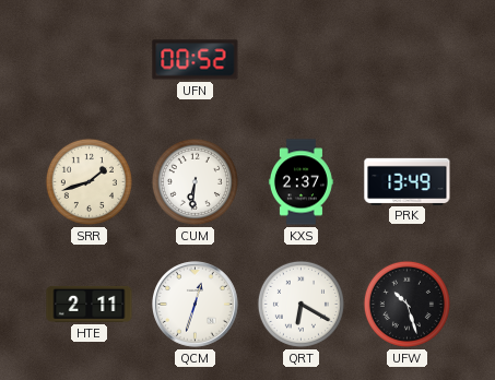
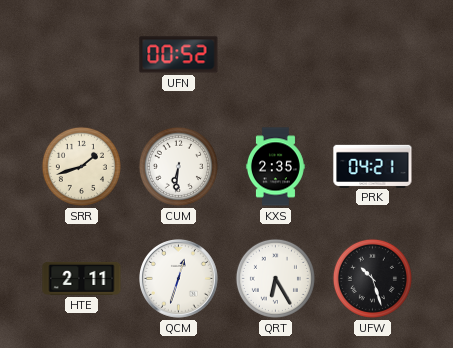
KXS: 2:37 -> 2:35 (275, 167)
PRK: 13:49 -> 04:21 (373, 166)
QRT: 6:20 -> 6:25 (275, 278)
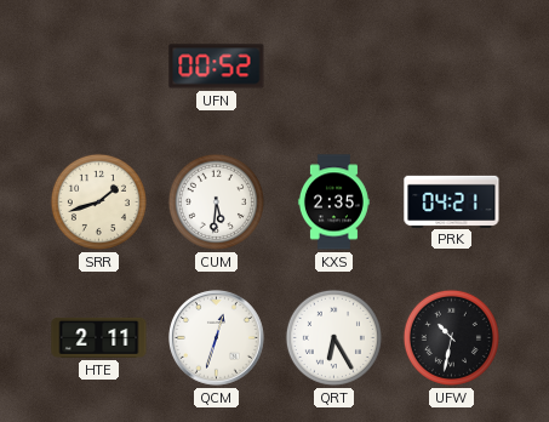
CUM: 6:31 -> 5:31 (216, 201)
UFW: 10:27 -> 10:32 (451, 337)
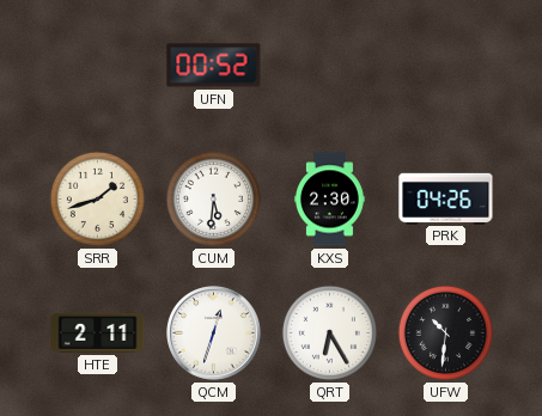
KXS: 2:35 -> 2:30 (329, 200)
PRK: 04:21 -> 04:26 (446, 198)
UFW: 10:32 -> 10:31 (445, 332)
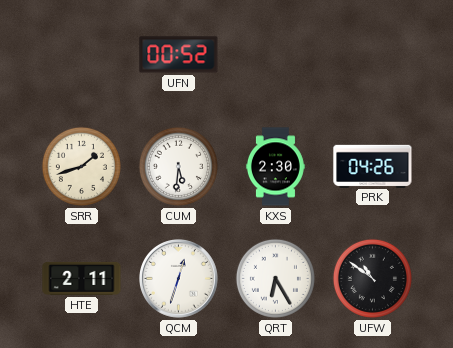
UFW: 10:31 -> 10:51 (372, 278)
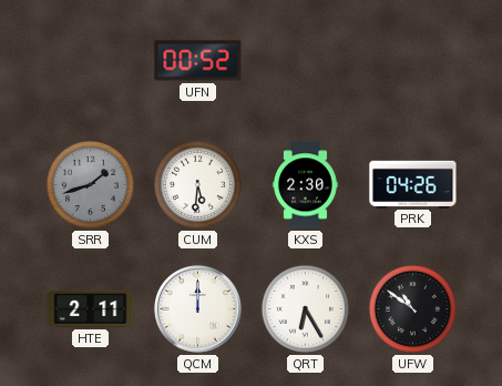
SRR dial: cream -> grey (90, 184)
QCM: 12:33 -> 12:00 (198, 309)
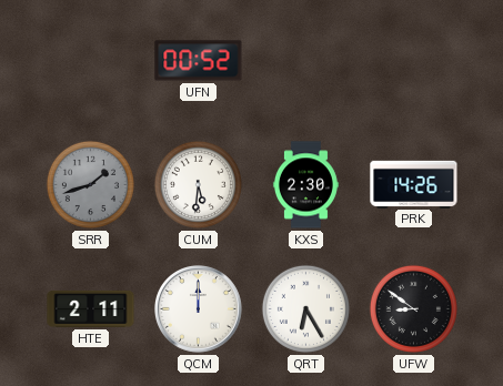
PRK: 04:26 -> 14:26 (414, 184)
UFW: 10:51 -> 8:51 (413, 308)
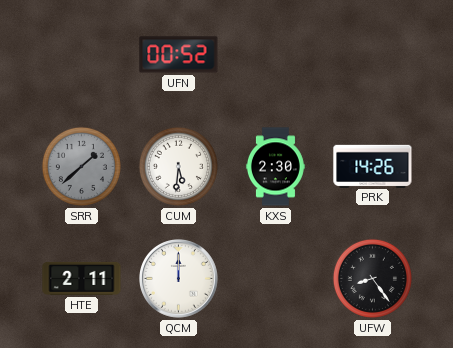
SRR: 1:42 -> 1:38 (81, 166)
QRT: 6:25 -> none (305, 308)
UFW: 8:51 -> 8:24 (372, 278)
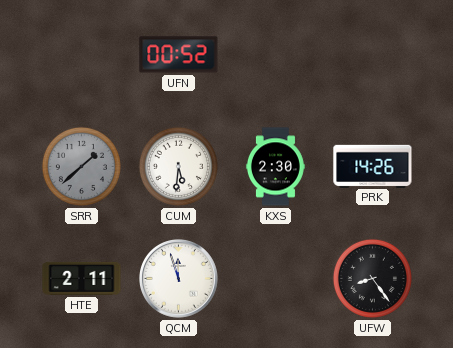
QCM: 12:00 -> 11:57 (179, 279)
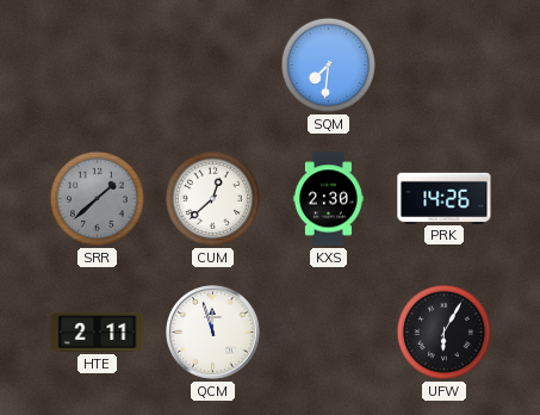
UFN: 00:52 -> none (179, 55)
SQM: none -> 7:31 (328, 64)
CUM: 5:31 -> 12:38 (212, 198)
UFW: 8:24 -> 6:05 (443, 332)
